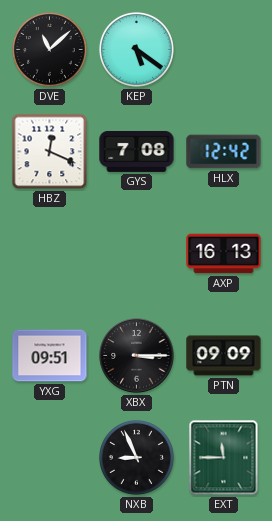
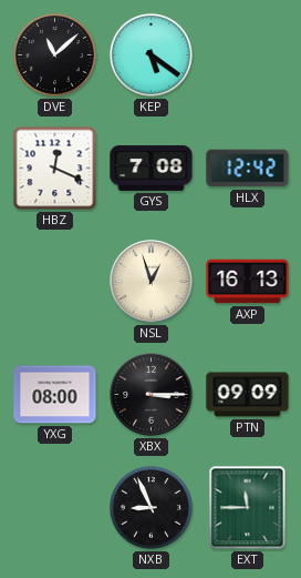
NSL: none -> 12:57 (152, 282)
YXG: 09:51 -> 08:00 (55, 395)
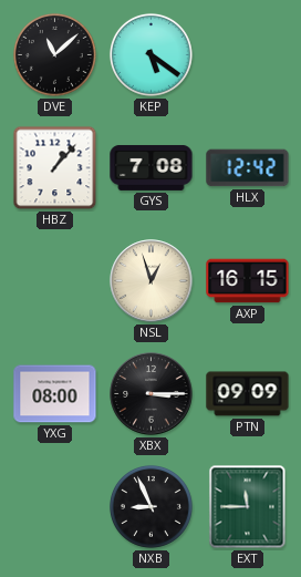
HBZ: 12:19 -> 1:07 (55, 168)
AXP: 16:13 -> 16:15 (248, 281)
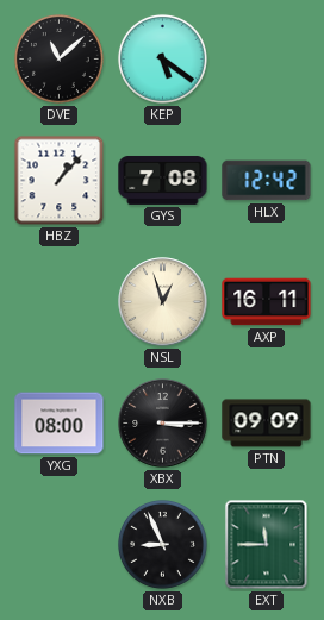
AXP: 16:15 -> 16:11 (267, 302)
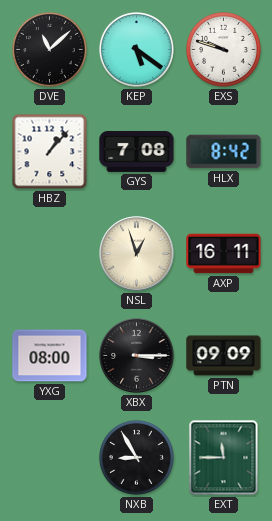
EXS: none -> 9:48 (223, 49)
HLX: 12:42 -> 8:42 (224, 152)
NXB: 8:56 -> 8:55 (136, 457)
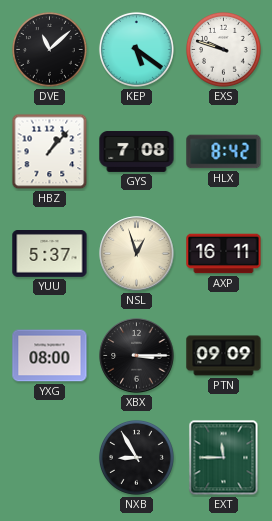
YUU: none -> 5:37 (50, 254)
